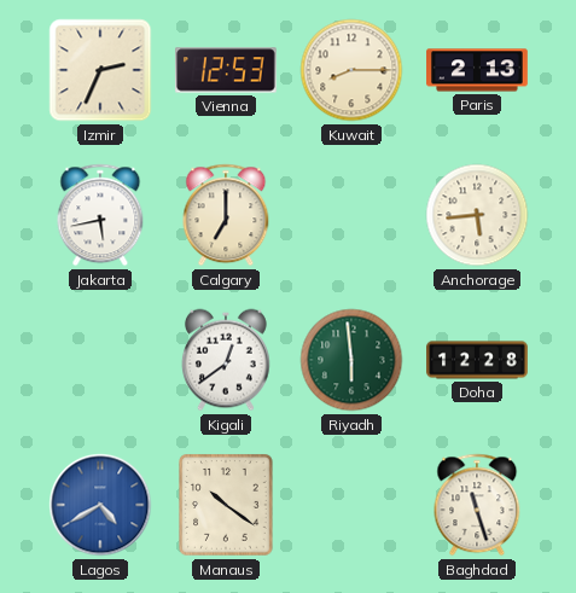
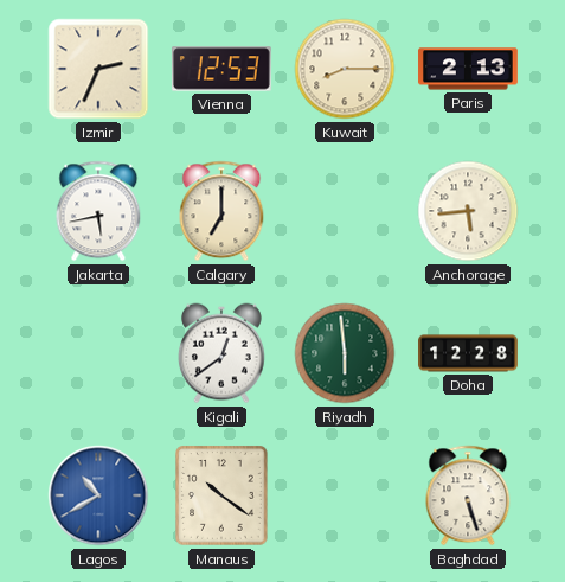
Lagos: 4:40 -> 10:40 (98, 495)
Baghdad: 11:27 -> 5:27 (468, 495)
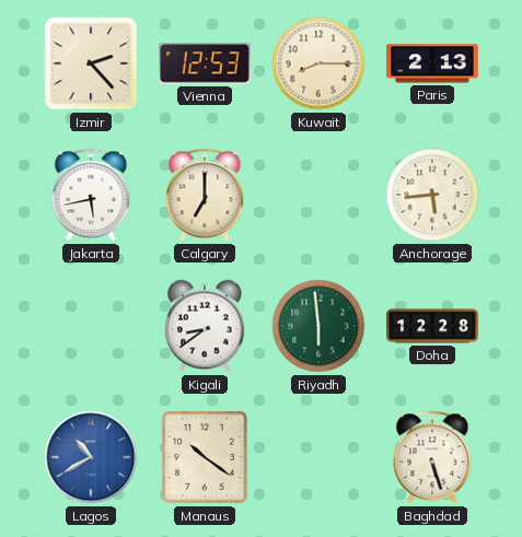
Izmir: 2:34 -> 2:23 (91, 63)
Kigali: 12:39 -> 8:39 (205, 326)
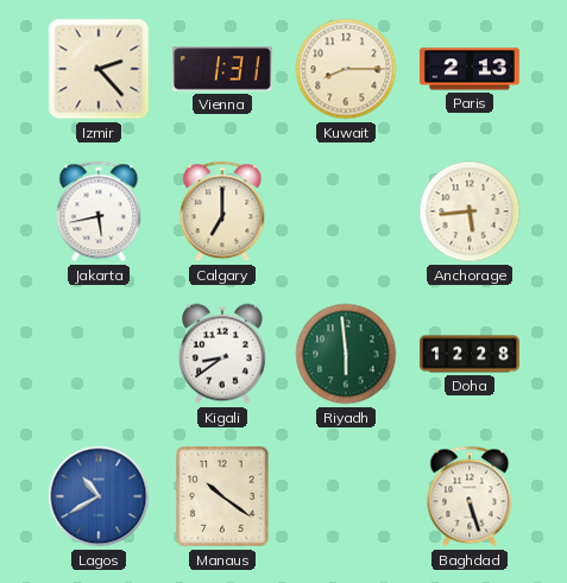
Vienna: 12:53 -> 1:31 (223, 69)
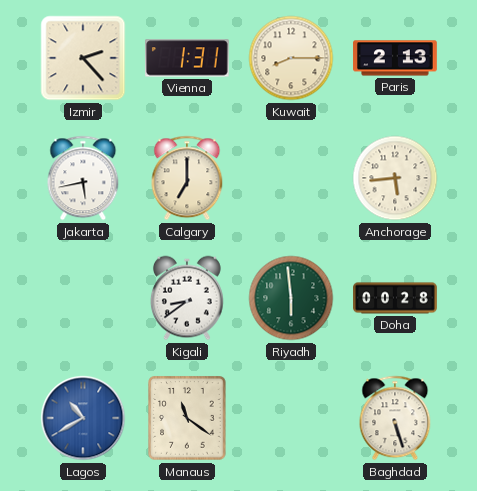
Doha: 12:28 -> 00:28 (395, 298)
Manaus: 10:21 -> 11:21 (187, 418)
